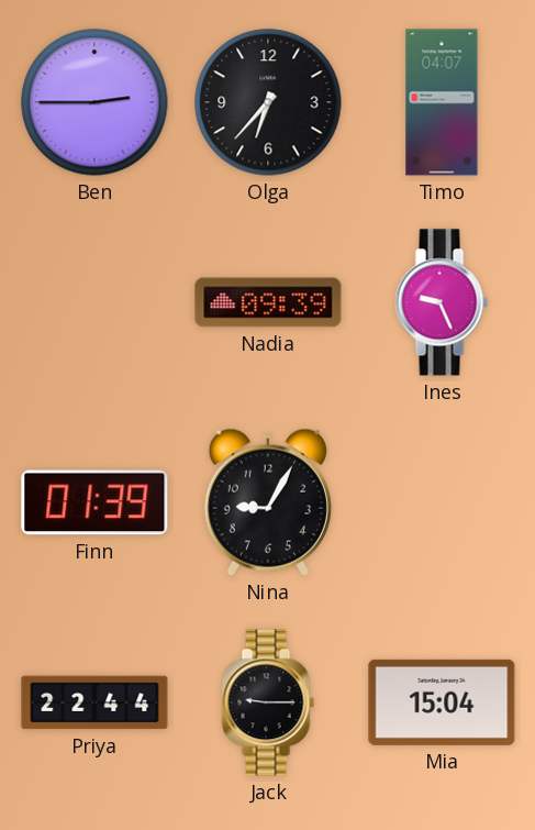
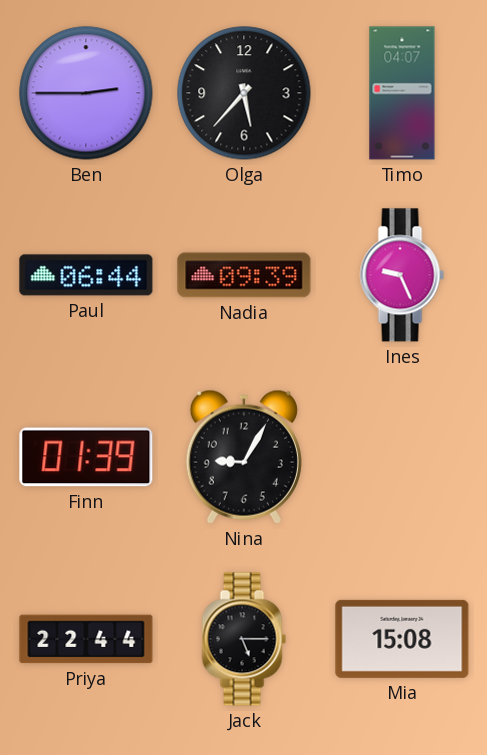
Olga: 6:37 -> 5:37 (244, 93)
Paul: none -> 06:44 (86, 275)
Jack: 9:15 -> 5:15 (244, 639)
Mia: 15:04 -> 15:08 (402, 639)
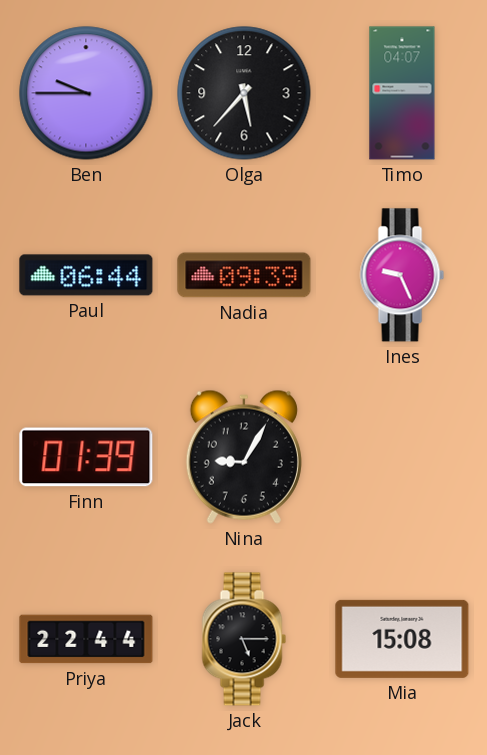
Ben: 2:45 -> 9:45 (86, 93)
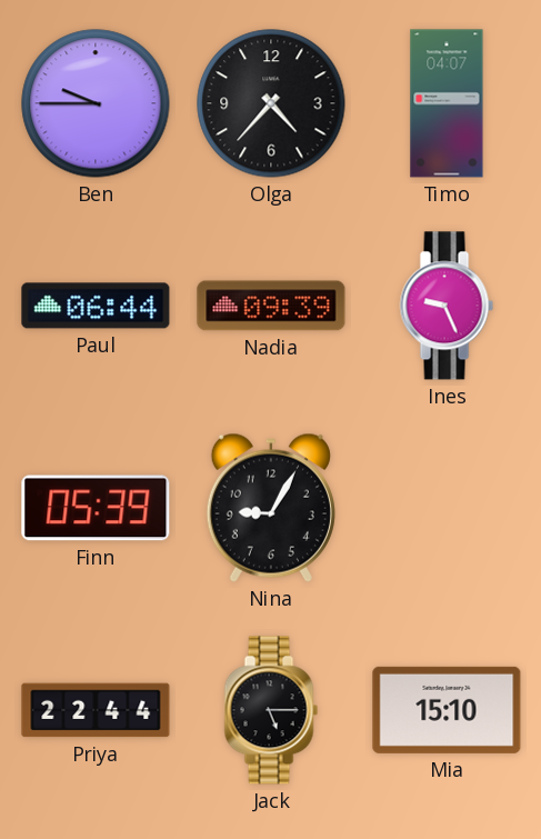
Olga: 5:37 -> 4:37 (271, 103)
Finn: 01:39 -> 05:39 (96, 508)
Mia: 15:08 -> 15:10 (447, 710)
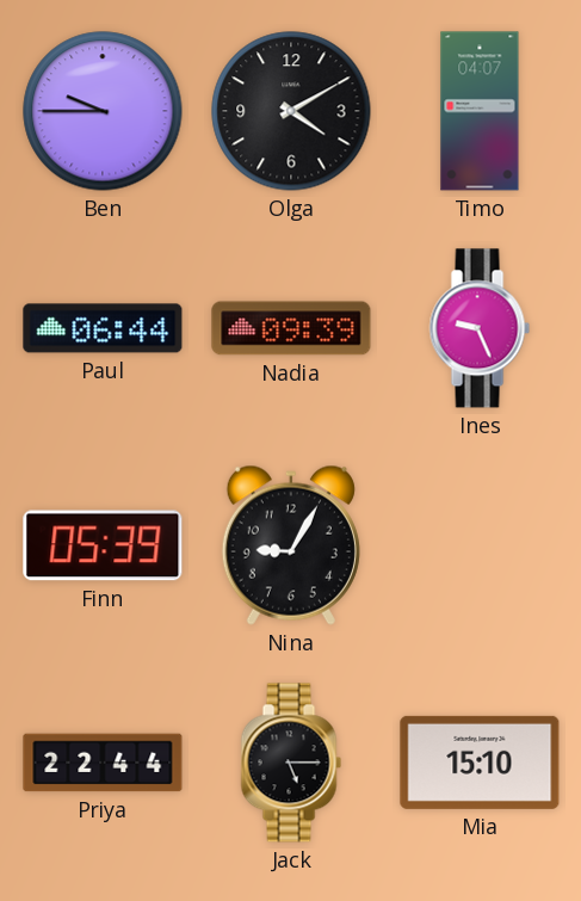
Olga: 4:37 -> 4:10 (291, 111)
